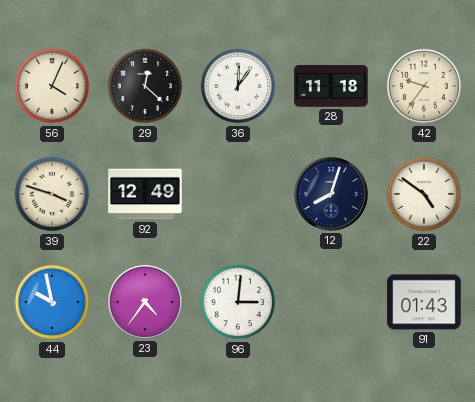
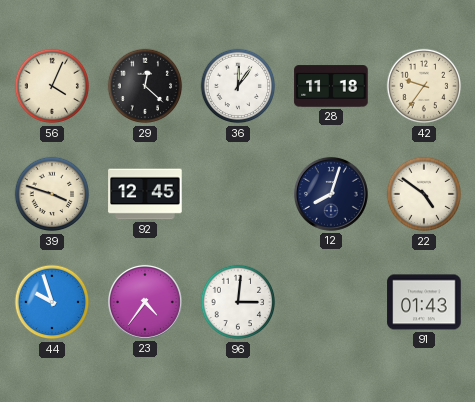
92: 12:49 -> 12:45 (145, 194)
44: 9:58 -> 9:57 (52, 302)
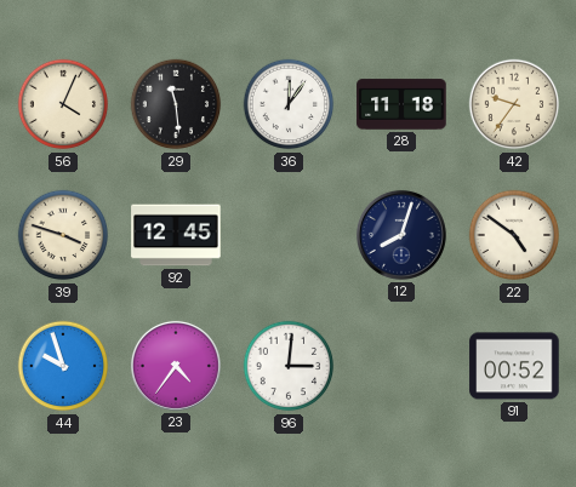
29: 12:22 -> 11:29 (176, 104)
91: 01:43 -> 00:52 (514, 366)
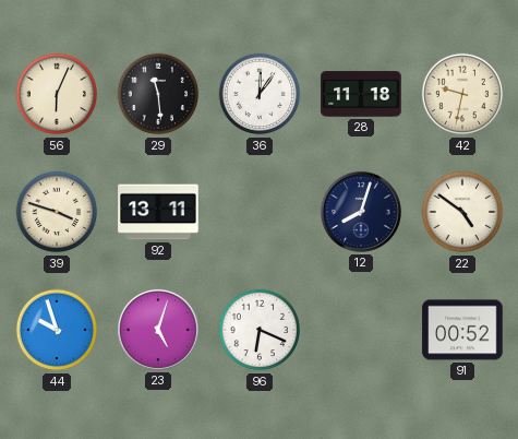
56: 4:04 -> 6:04 (57, 94)
42: 9:36 -> 9:32 (462, 94)
92: 12:45 -> 13:11 (158, 212)
23: 4:36 -> 5:03 (158, 330)
96: 3:01 -> 6:19 (260, 330)
